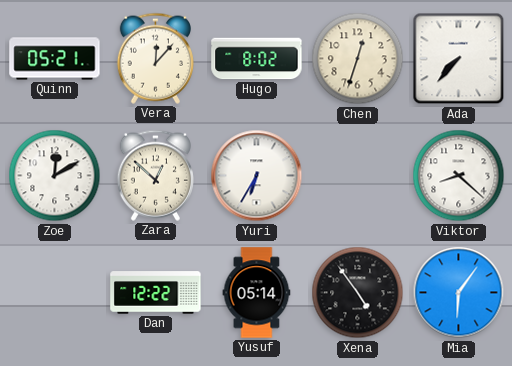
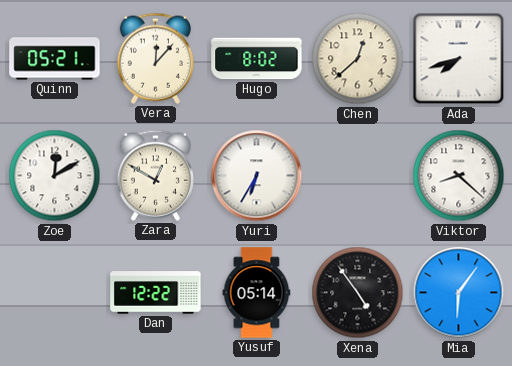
Chen: 12:33 -> 12:38 (358, 59)
Ada: 7:37 -> 7:42 (459, 59)
Zara: 12:52 -> 12:50 (155, 175)
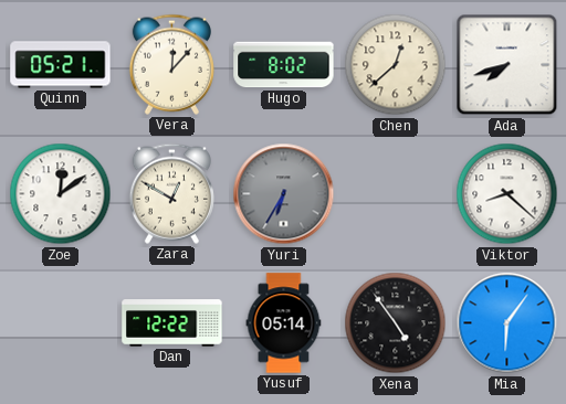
Zoe: 12:10 -> 12:09 (61, 194)
Yuri dial: white -> grey (284, 194)
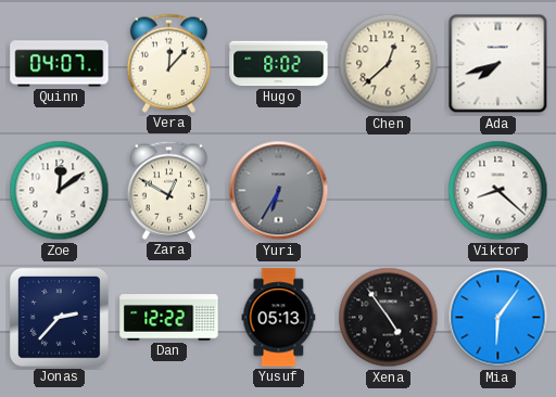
Quinn: 05:21 -> 04:07 (60, 64)
Jonas: none -> 2:37 (59, 317)
Yusuf: 05:14 -> 05:13 (279, 318)
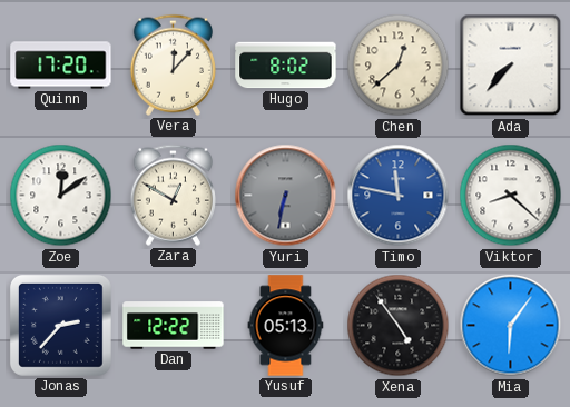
Quinn: 04:07 -> 17:20 (61, 66)
Ada: 7:42 -> 7:37 (511, 66)
Yuri: 6:35 -> 6:32 (286, 196)
Timo: none -> 11:47 (399, 196)
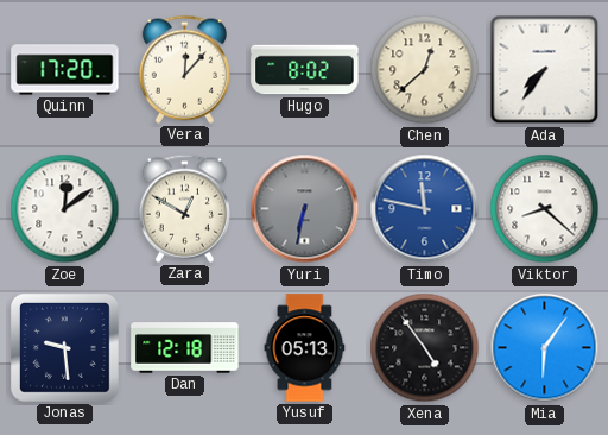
Ada: 7:37 -> 7:36 (545, 70)
Jonas: 2:37 -> 9:29 (64, 347)
Dan: 12:22 -> 12:18 (185, 348)
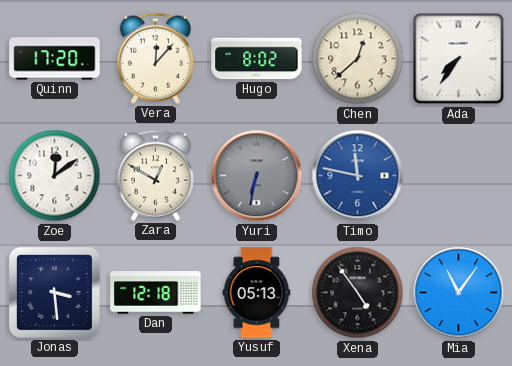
Viktor: 8:22 -> none (545, 209)
Jonas: 9:29 -> 3:29 (54, 292)
Mia: 6:06 -> 11:06 (459, 293)
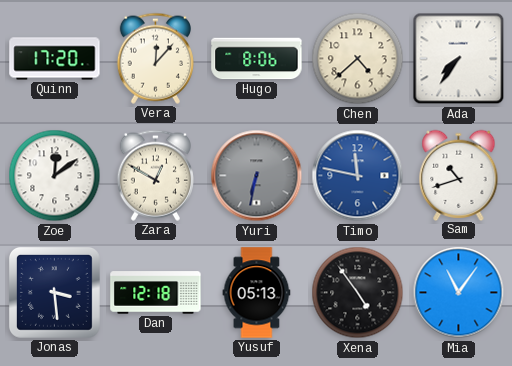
Hugo: 8:02 -> 8:06 (257, 59)
Chen: 12:38 -> 4:38 (358, 59)
Sam: none -> 10:42 (459, 175)
